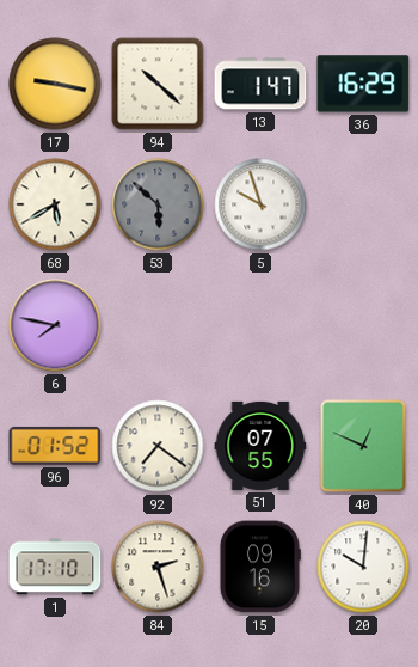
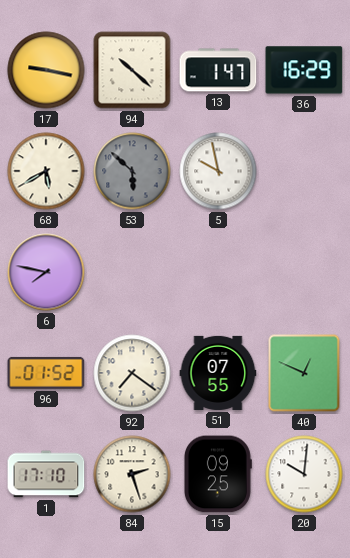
5: 9:57 -> 9:58 (218, 171)
15: 09:16 -> 09:25 (218, 474)
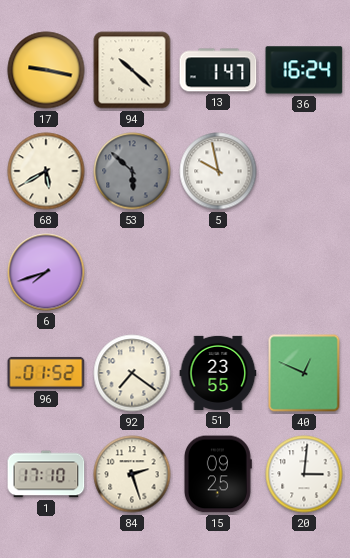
36: 16:29 -> 16:24 (304, 70)
6: 7:47 -> 7:42 (46, 272)
51: 07:55 -> 23:55 (218, 373)
20: 10:01 -> 3:01 (304, 474)
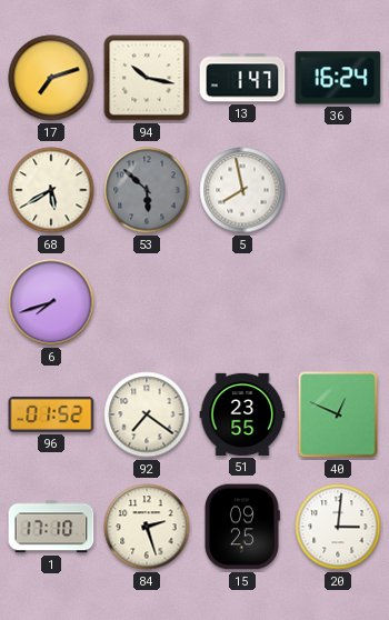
17: 9:17 -> 7:12 (51, 78)
94: 10:22 -> 10:17 (147, 78)
5: 9:58 -> 7:58 (242, 190)
